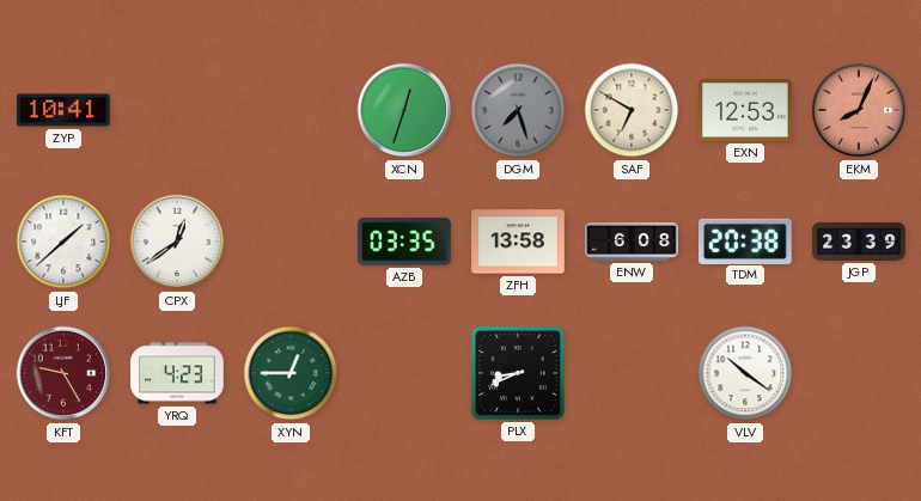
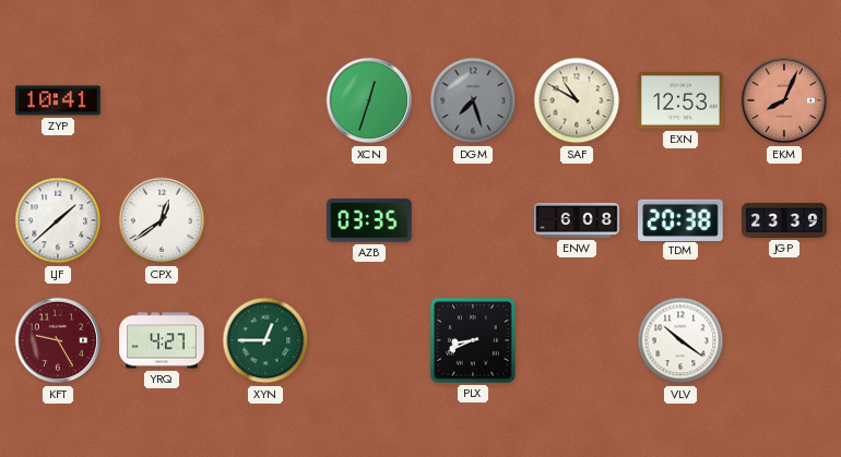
SAF: 6:50 -> 10:50 (577, 100)
ZFH: 13:58 -> none (518, 242)
YRQ: 4:23 -> 4:27 (162, 340)
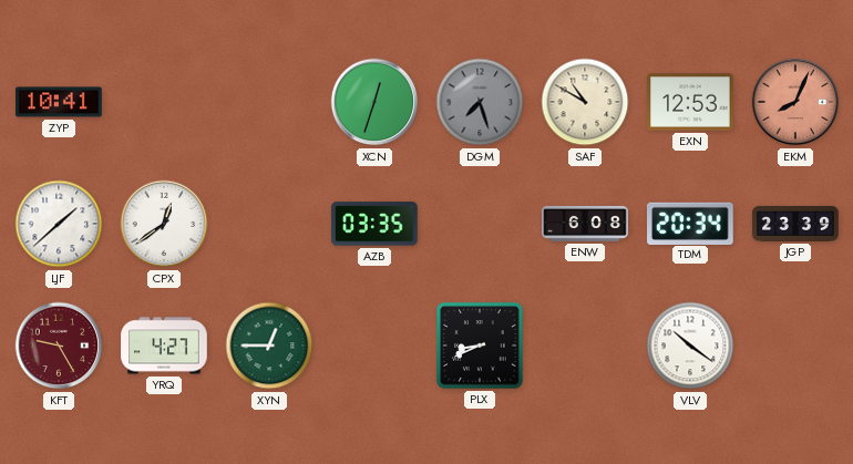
TDM: 20:38 -> 20:34 (691, 223)
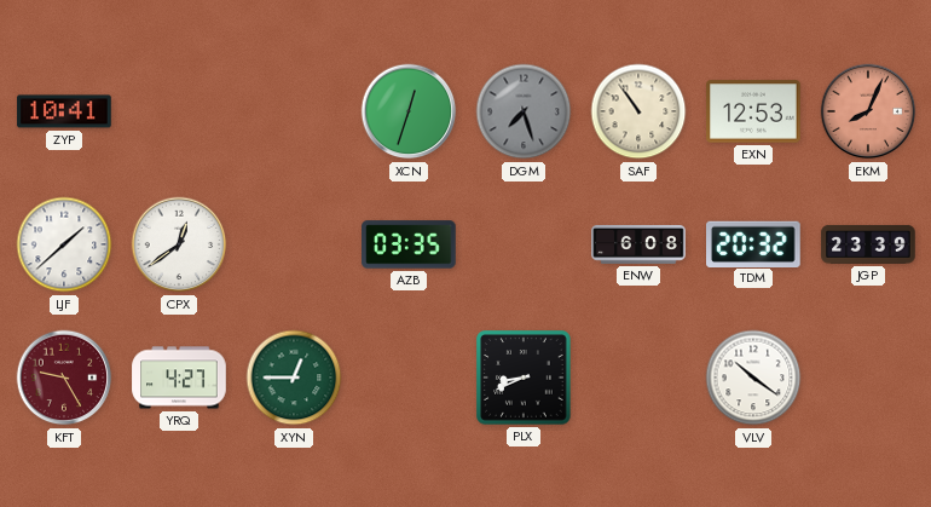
SAF: 10:50 -> 10:54 (638, 111)
TDM: 20:34 -> 20:32 (754, 243)
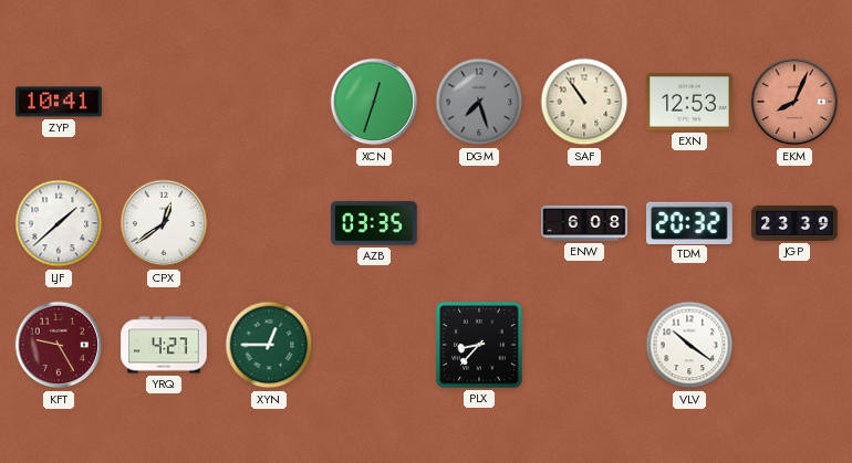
PLX: 8:41 -> 8:37 (479, 345)
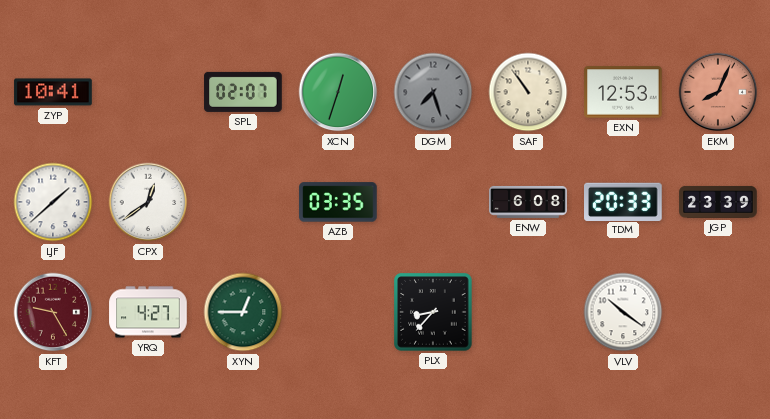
SPL: none -> 02:07 (243, 92)
TDM: 20:32 -> 20:33 (624, 201)
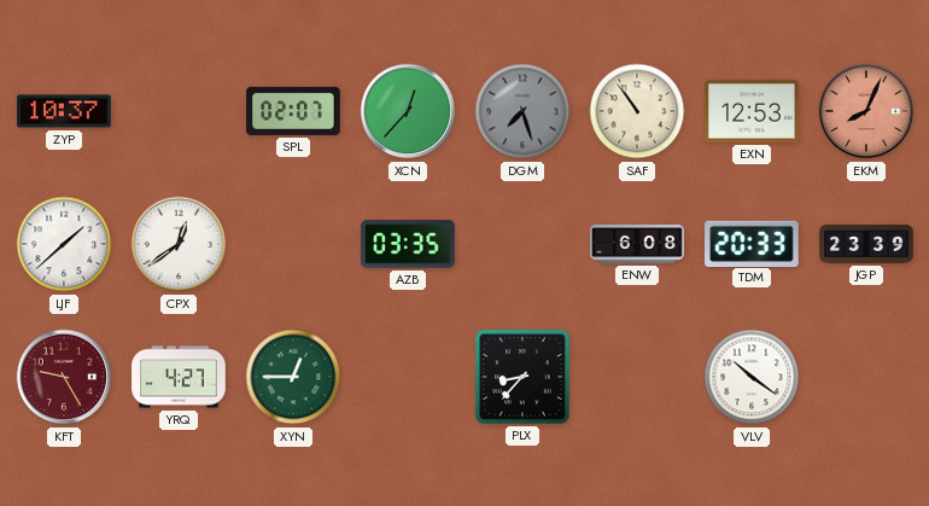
ZYP: 10:41 -> 10:37 (64, 111)
XCN: 12:33 -> 12:37 (408, 111)
